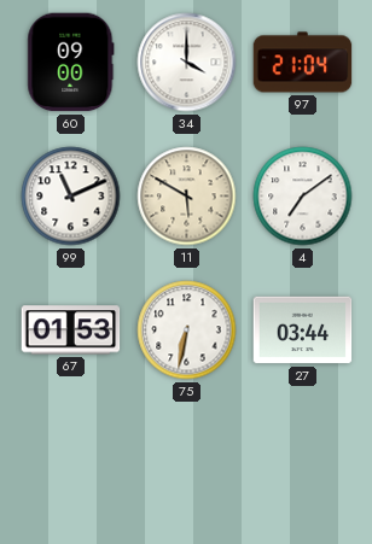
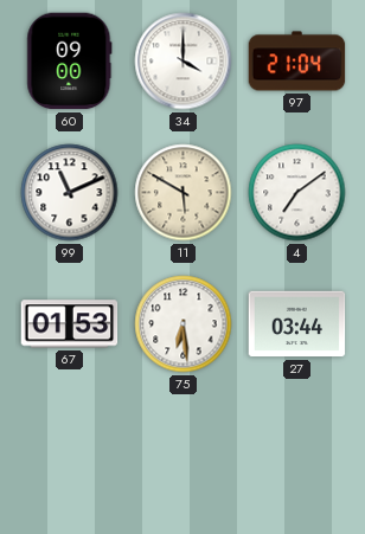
75: 6:32 -> 6:29 (184, 324)
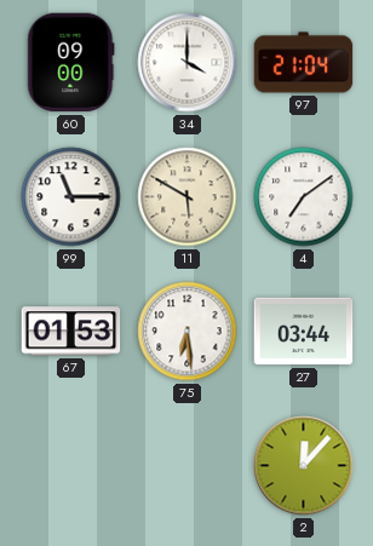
99: 11:11 -> 11:15 (71, 197)
2: none -> 12:07 (304, 466)
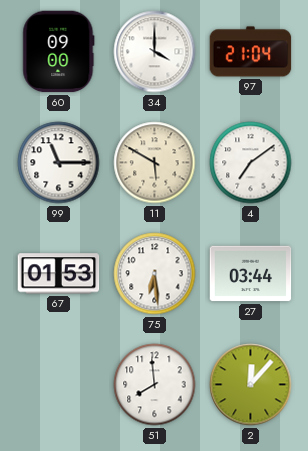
51: none -> 7:59 (155, 385)
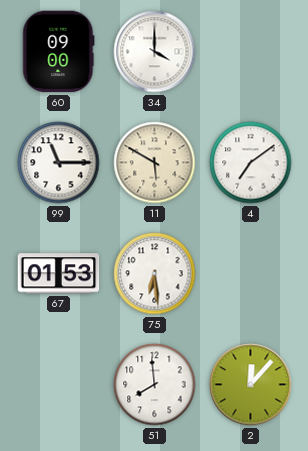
97: 21:04 -> none (251, 52)
27: 03:44 -> none (251, 274)
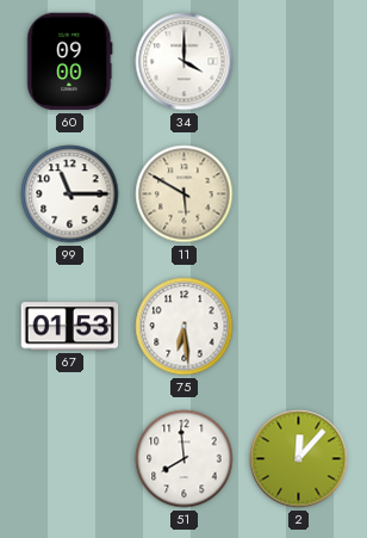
4: 7:09 -> none (251, 163)
